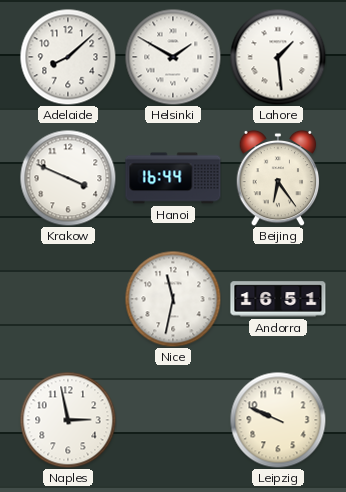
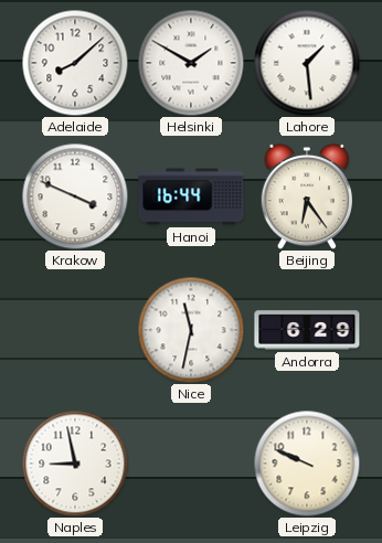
Andorra: 16:51 -> 6:29 (307, 330)
Naples: 2:58 -> 8:58 (75, 464)
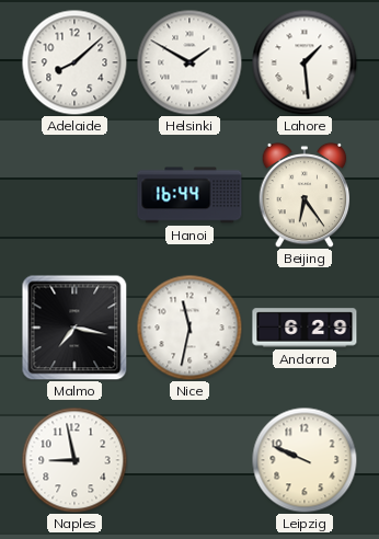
Krakow: 3:49 -> none (75, 196)
Malmo: none -> 7:17 (74, 328)
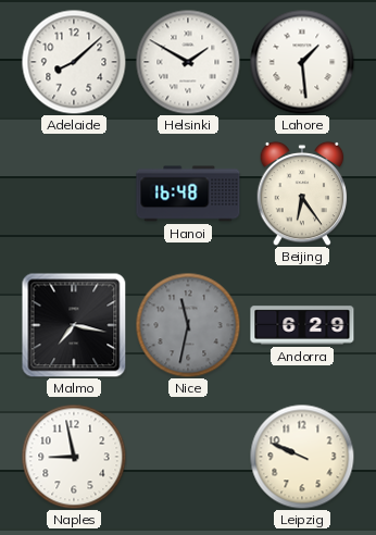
Hanoi: 16:44 -> 16:48 (188, 194)
Nice dial: white -> grey (188, 325)
